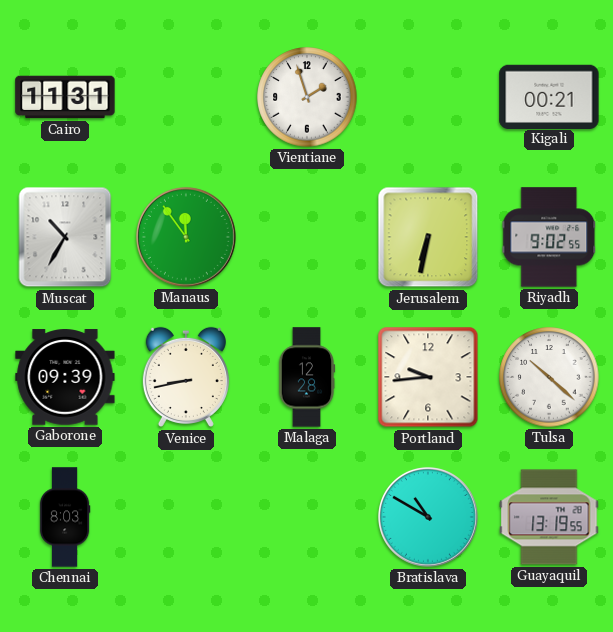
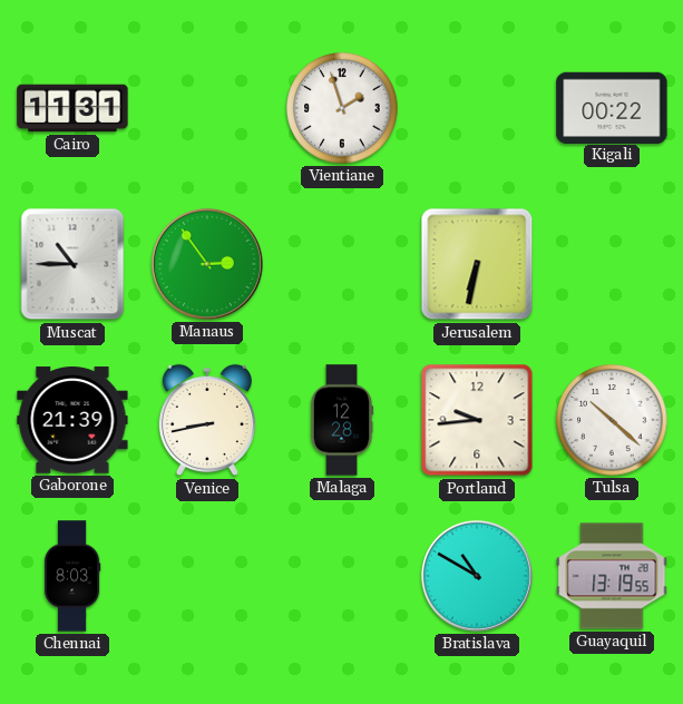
Kigali: 00:21 -> 00:22 (612, 107)
Muscat: 10:35 -> 10:45 (72, 264)
Manaus: 11:54 -> 2:54 (207, 264)
Riyadh: 9:02 -> none (549, 237)
Gaborone: 09:39 -> 21:39 (72, 420)
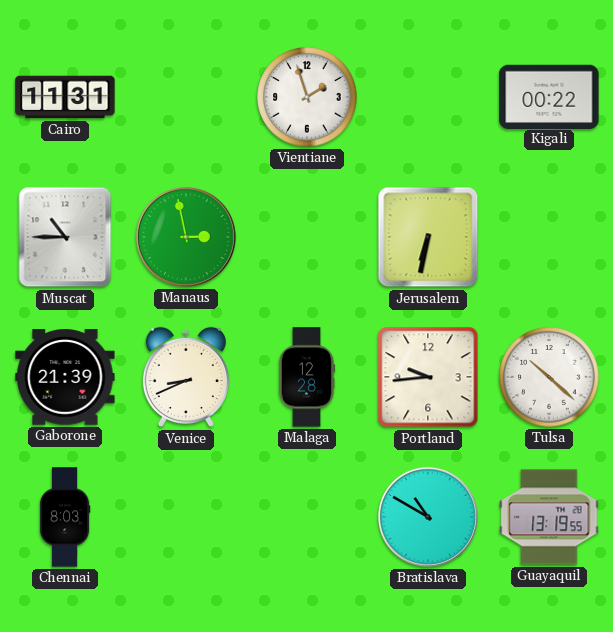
Manaus: 2:54 -> 2:58 (186, 237)
Venice: 8:43 -> 8:41 (186, 377)
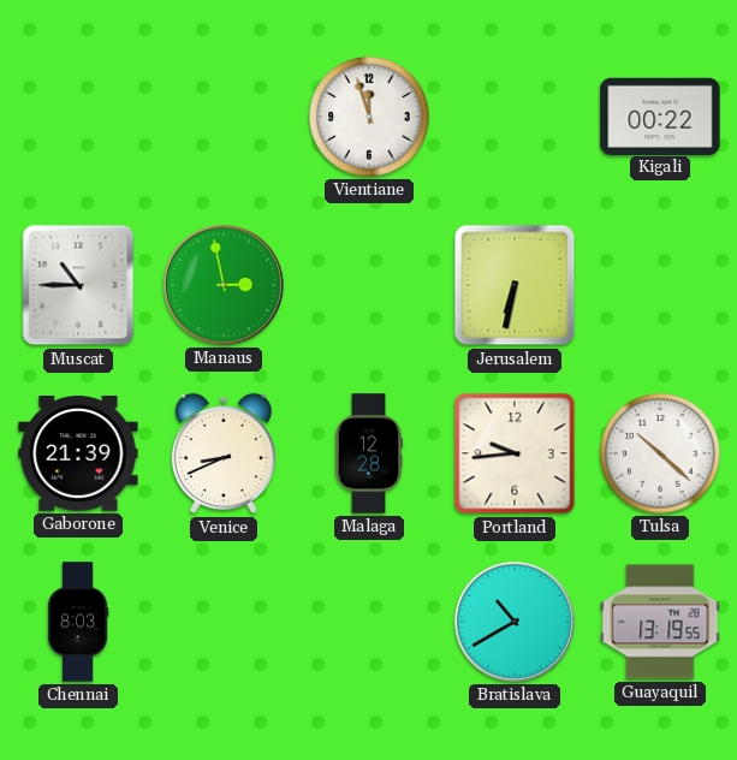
Cairo: 11:31 -> none (65, 97)
Vientiane: 1:57 -> 11:57 (369, 117)
Bratislava: 10:50 -> 10:40 (515, 622)
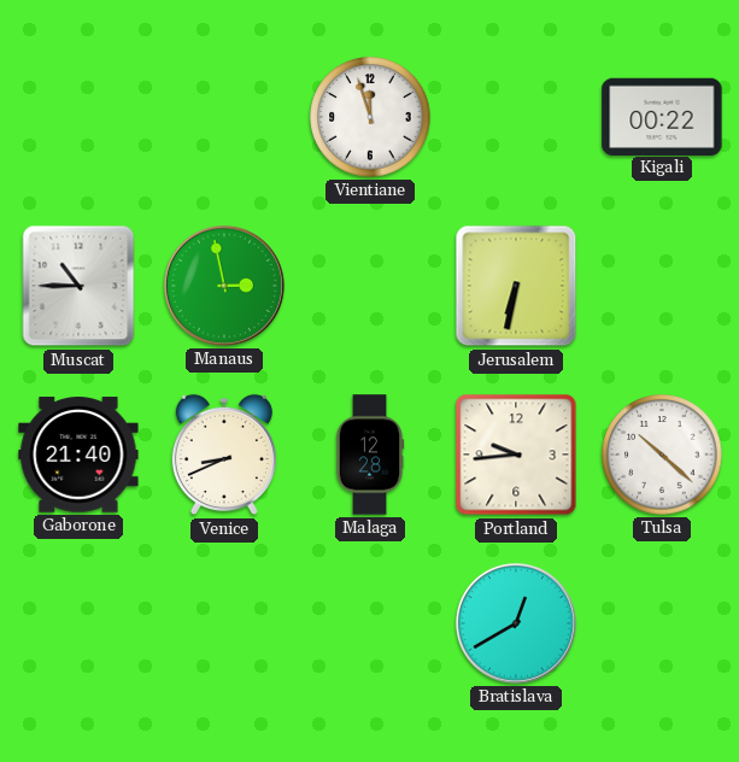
Gaborone: 21:39 -> 21:40 (78, 455)
Chennai: 8:03 -> none (78, 622)
Bratislava: 10:40 -> 12:40 (516, 623)
Guayaquil: 13:19 -> none (660, 622)
